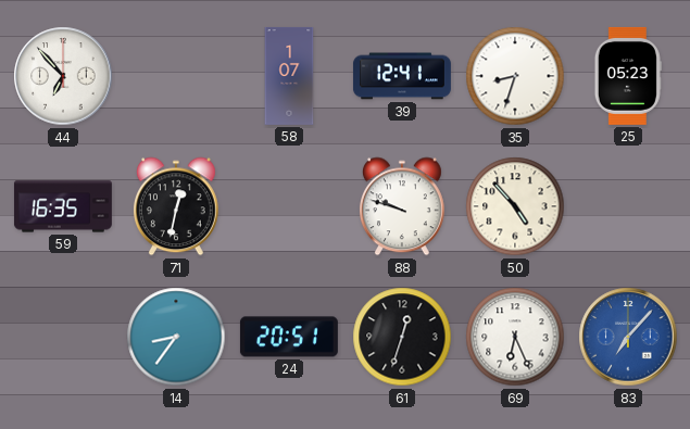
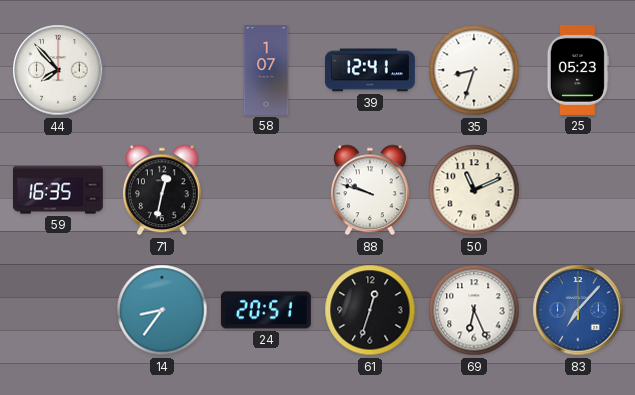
44: 6:53 -> 7:53 (58, 70)
50: 4:53 -> 11:11 (474, 190)
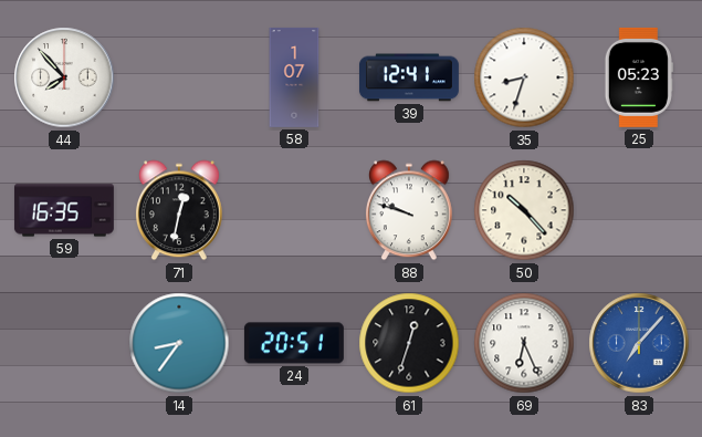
50: 11:11 -> 10:23 (524, 210)
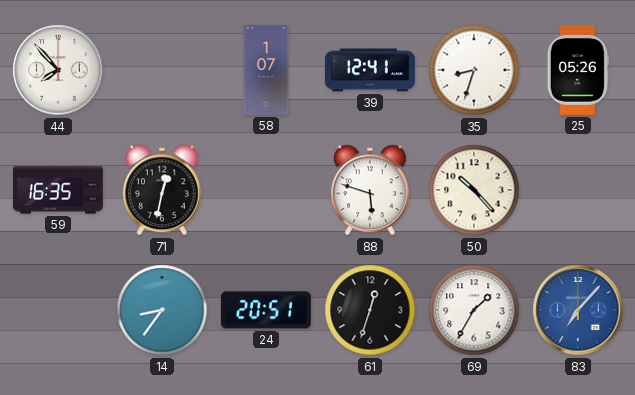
25: 05:23 -> 05:26 (578, 70)
88: 9:48 -> 5:48 (370, 190)
69: 6:26 -> 1:35 (474, 310)
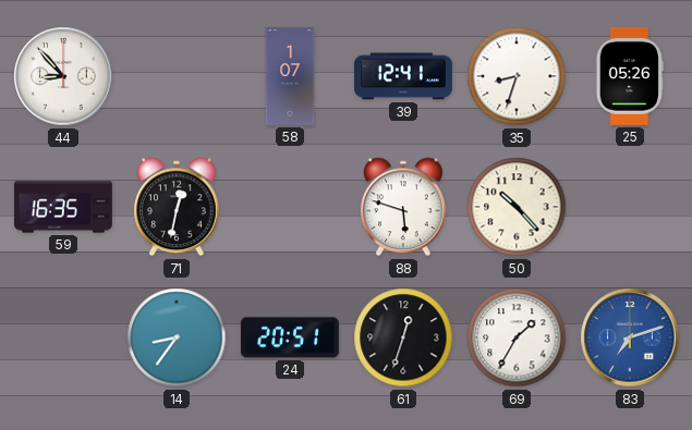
44: 7:53 -> 8:53 (63, 76)
83: 7:07 -> 7:12 (630, 337)
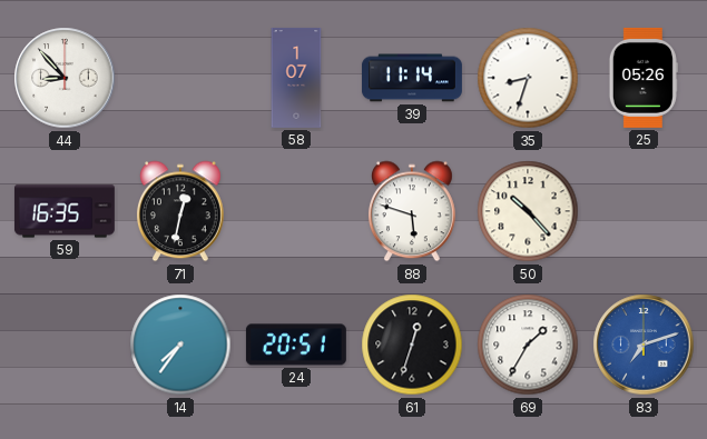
39: 12:41 -> 11:14 (412, 78)
14: 8:36 -> 7:36 (180, 345)
